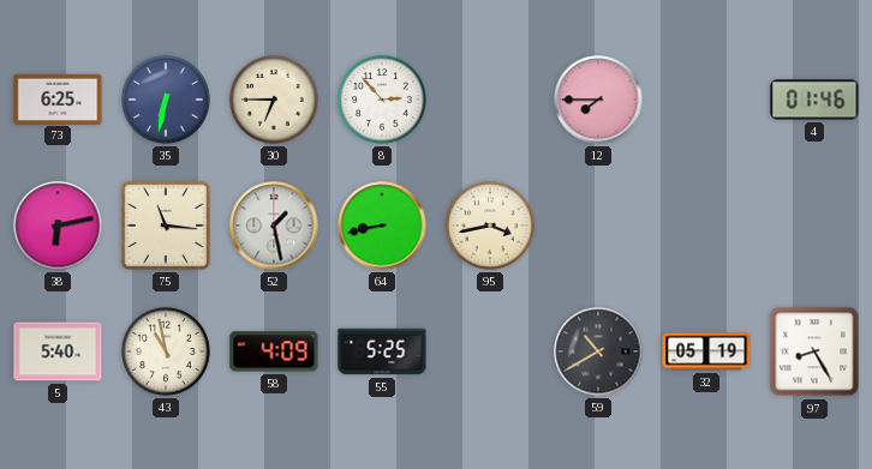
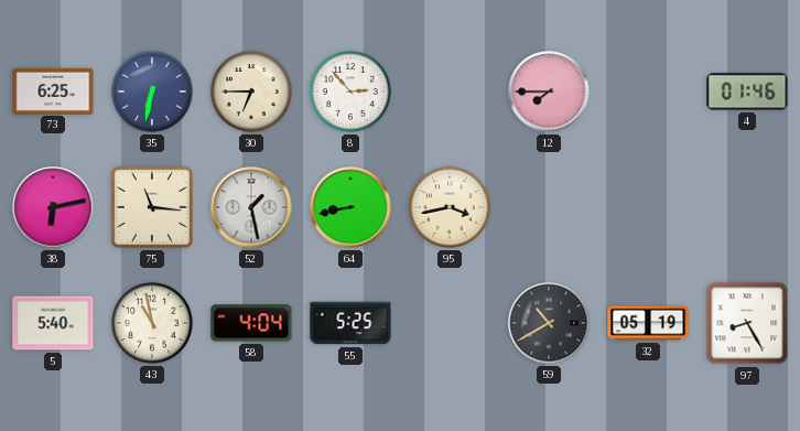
58: 4:09 -> 4:04 (251, 323)
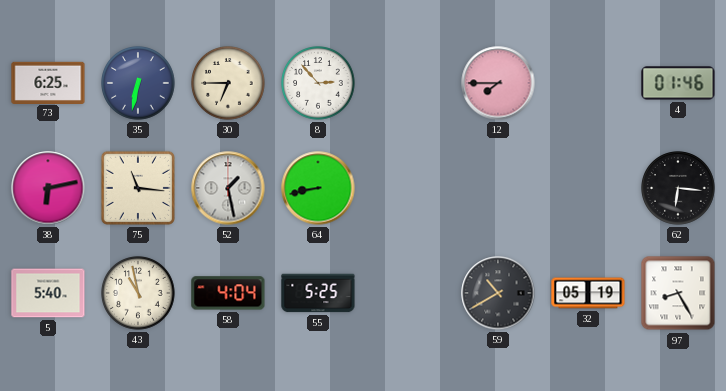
95: 3:43 -> none (450, 207)
62: none -> 6:16 (678, 188)
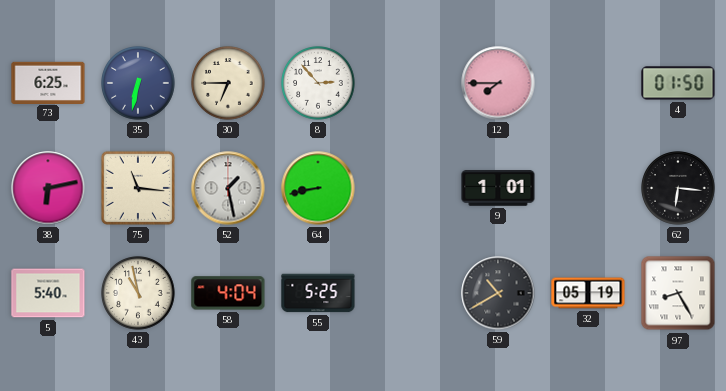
4: 01:46 -> 01:50 (678, 83)
9: none -> 1:01 (498, 188)
